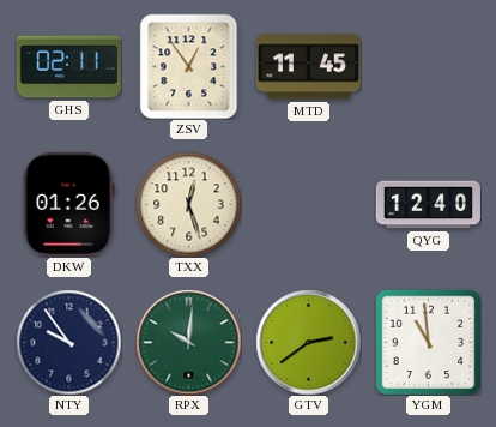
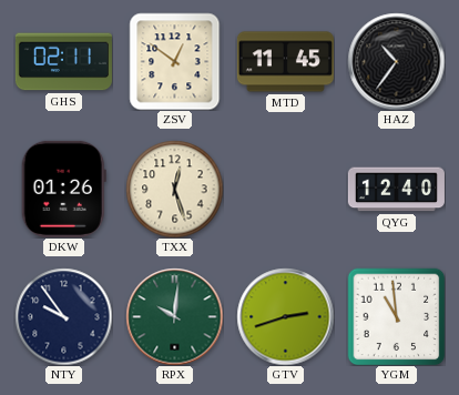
ZSV: 12:54 -> 12:51 (175, 61)
HAZ: none -> 10:36 (396, 61)
GTV: 2:39 -> 2:42 (285, 316)
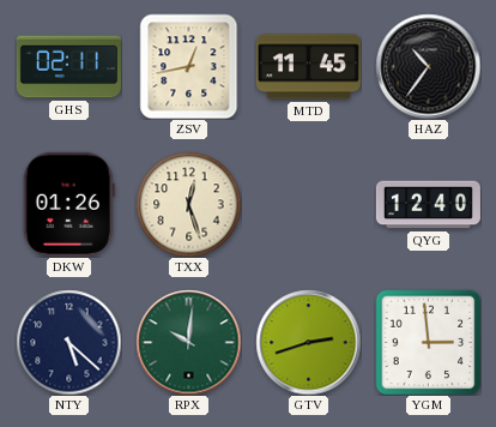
ZSV: 12:51 -> 12:43 (189, 66)
NTY: 9:54 -> 5:22 (68, 342)
YGM: 10:59 -> 2:59 (428, 342)
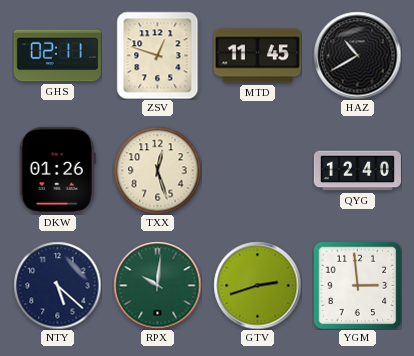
ZSV: 12:43 -> 12:48 (158, 55)
HAZ: 10:36 -> 10:40 (357, 55)
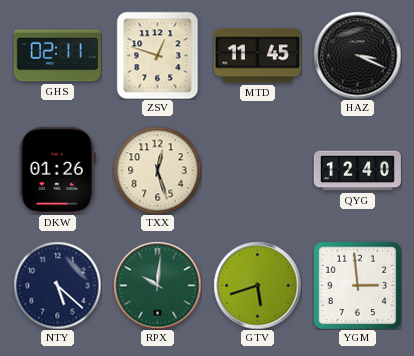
HAZ: 10:40 -> 3:19 (357, 55)
GTV: 2:42 -> 5:42 (257, 285)
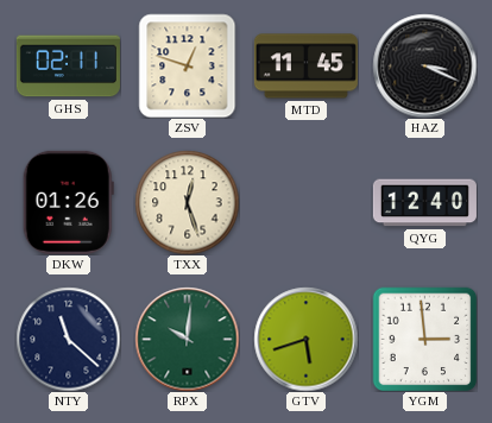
NTY: 5:22 -> 11:22 (68, 339)
